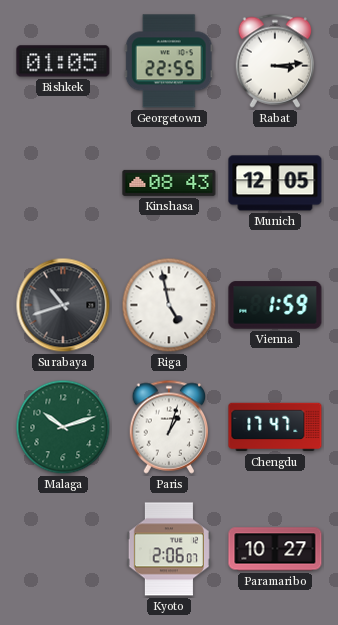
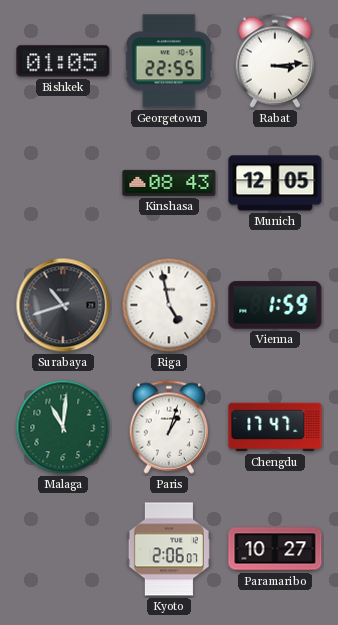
Malaga: 10:12 -> 11:01 (63, 427)
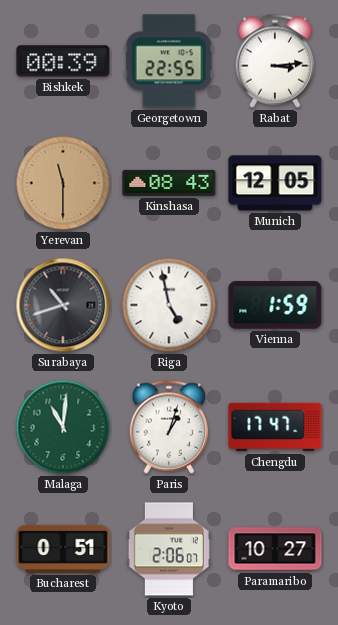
Bishkek: 01:05 -> 00:39 (63, 61)
Yerevan: none -> 11:30 (63, 183)
Bucharest: none -> 0:51 (63, 549)
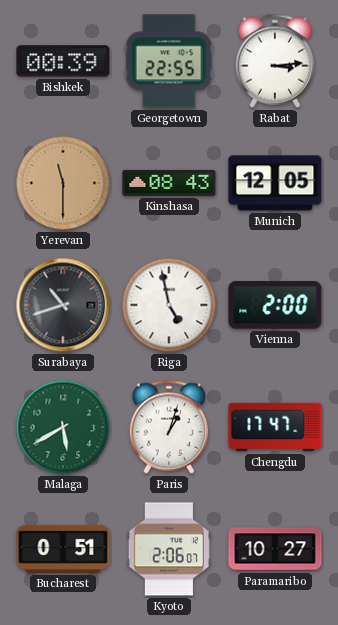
Vienna: 1:59 -> 2:00 (275, 305)
Malaga: 11:01 -> 5:40 (63, 427)
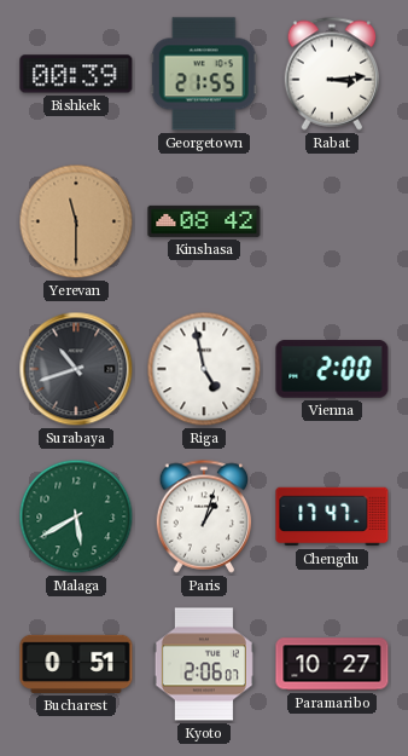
Georgetown: 22:55 -> 21:55 (204, 74)
Kinshasa: 08:43 -> 08:42 (204, 221)
Munich: 12:05 -> none (275, 183)
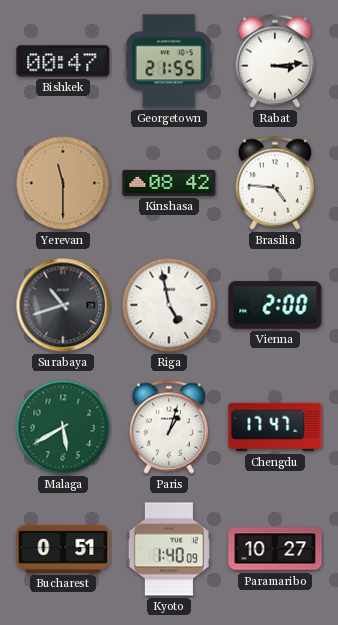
Bishkek: 00:39 -> 00:47 (63, 61)
Brasilia: none -> 4:46 (275, 183)
Kyoto: 2:06 -> 1:40 (169, 549)
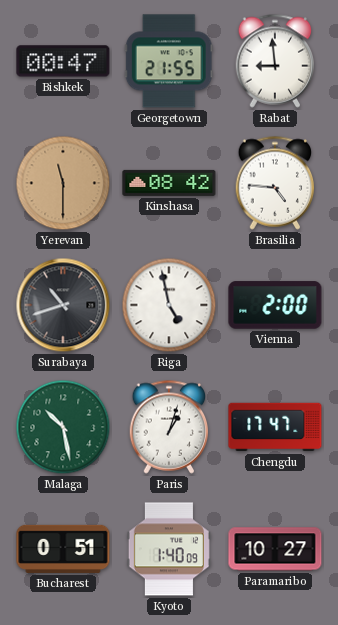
Rabat: 3:14 -> 8:59 (275, 61)
Malaga: 5:40 -> 10:28 (63, 427)
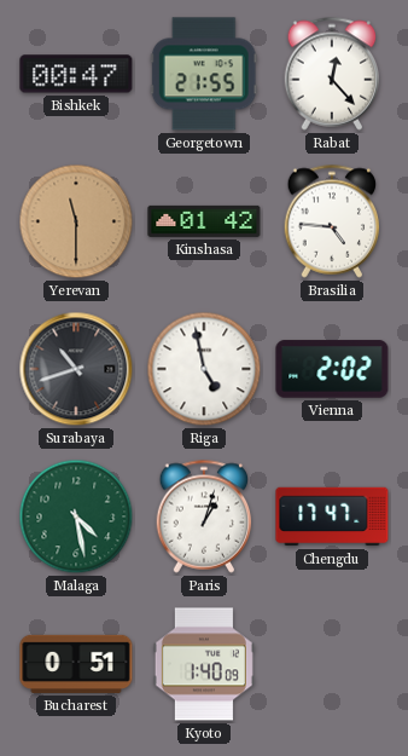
Rabat: 8:59 -> 12:23 (332, 74)
Kinshasa: 08:42 -> 01:42 (204, 221)
Vienna: 2:00 -> 2:02 (332, 369)
Malaga: 10:28 -> 4:28 (76, 516)
Paramaribo: 10:27 -> none (275, 549)
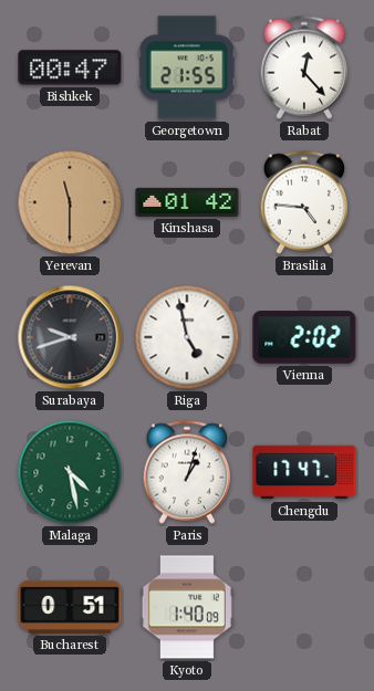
Surabaya: 10:42 -> 9:42 (70, 337)
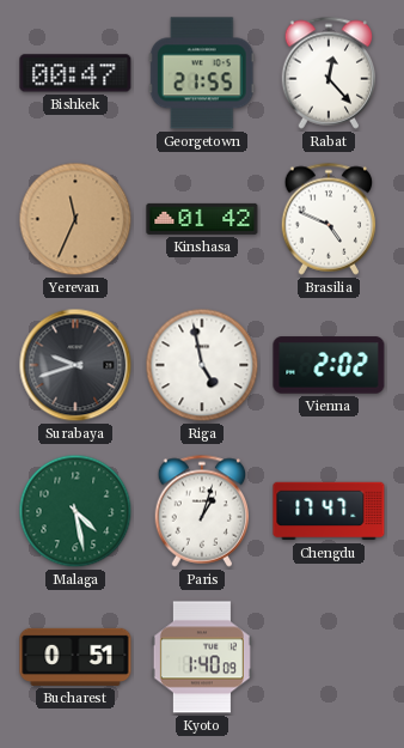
Yerevan: 11:30 -> 11:34 (75, 219)
Brasilia: 4:46 -> 4:49 (329, 219)
